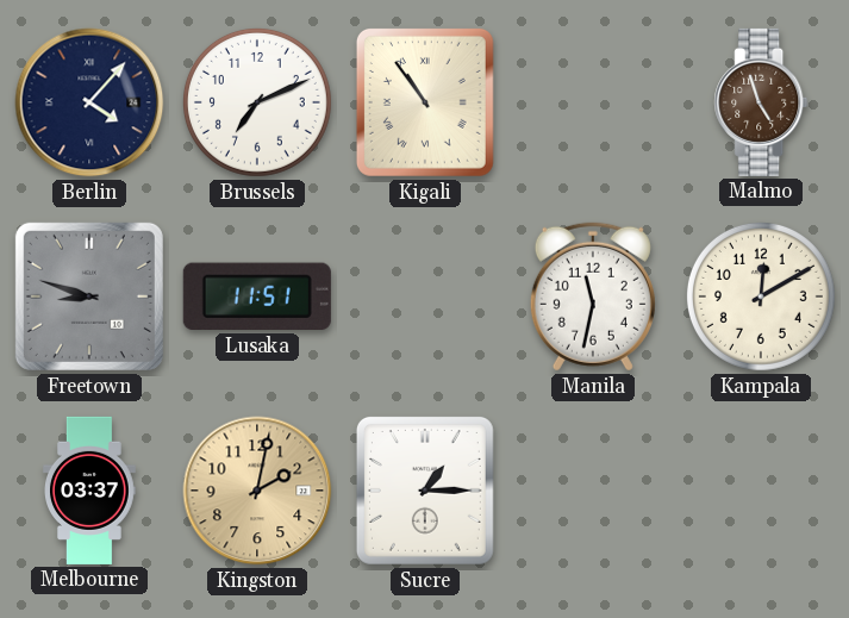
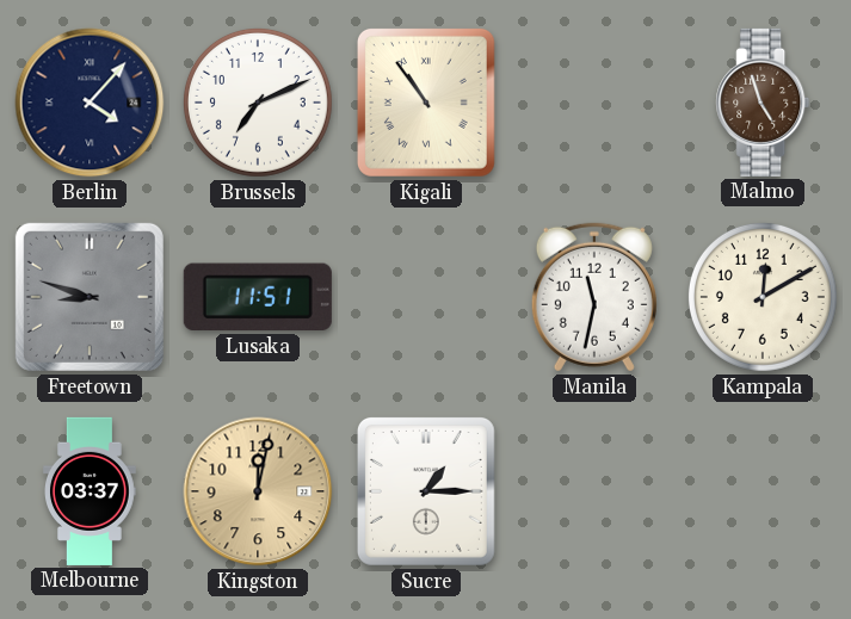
Kingston: 2:02 -> 12:02 (258, 491)
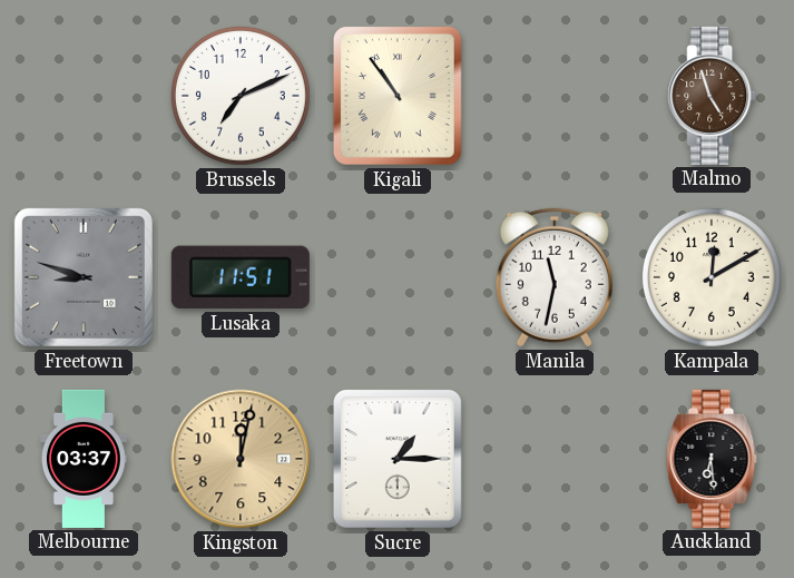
Berlin: 4:07 -> none (90, 103)
Auckland: none -> 6:29 (712, 459)
